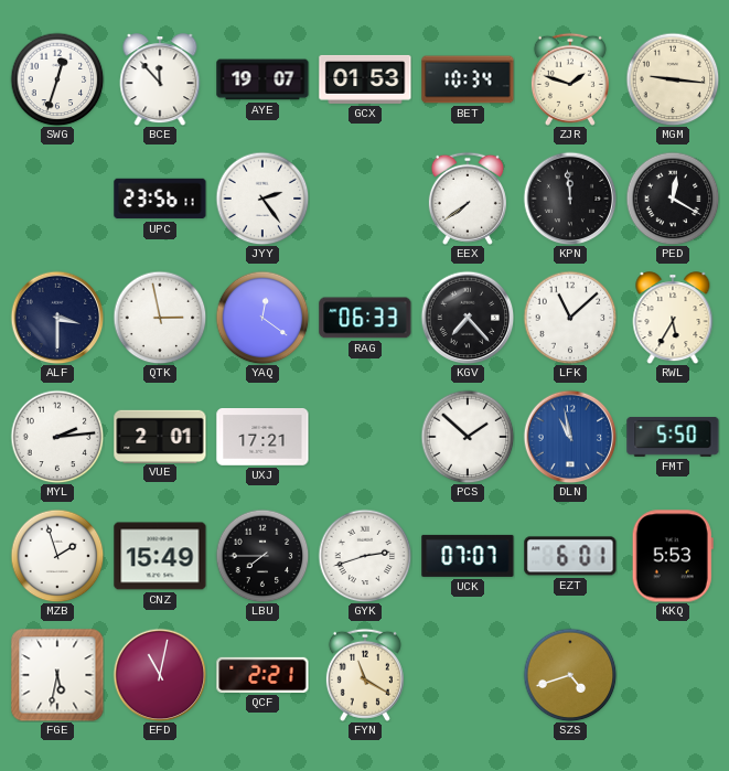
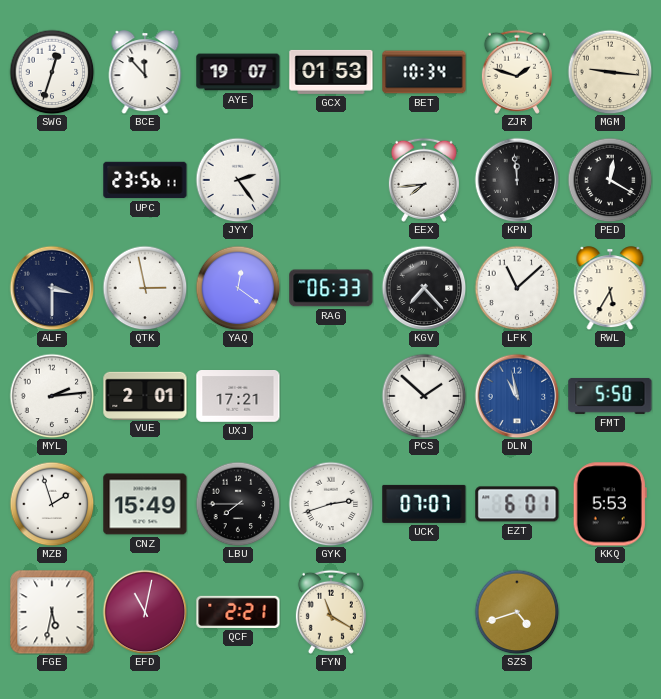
EEX: 7:39 -> 7:44 (424, 180)
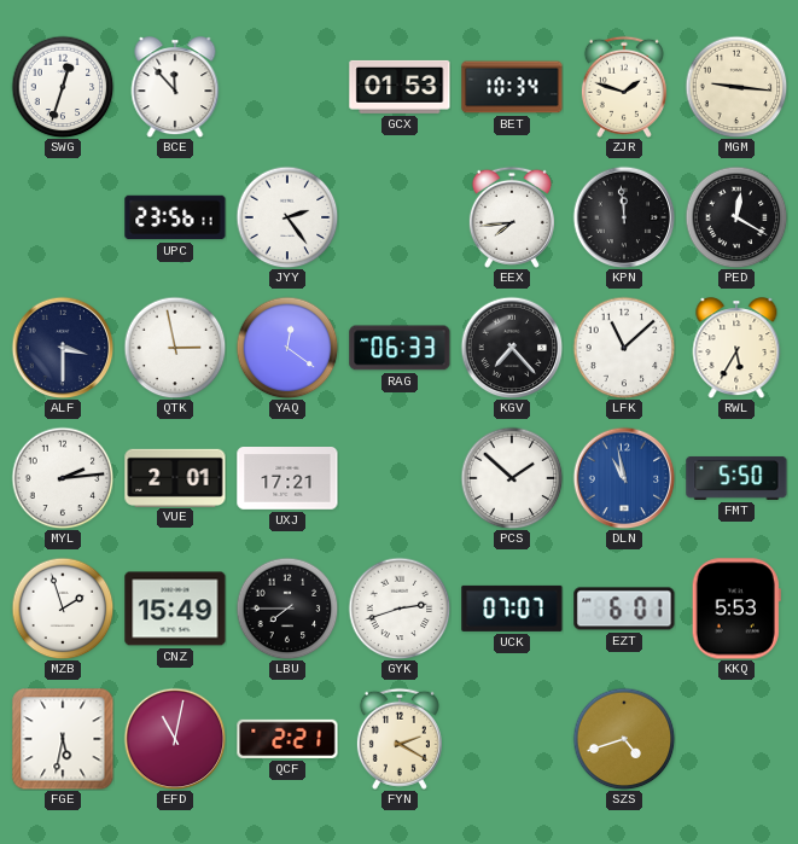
AYE: 19:07 -> none (238, 72)
FYN: 11:20 -> 2:20 (400, 739)
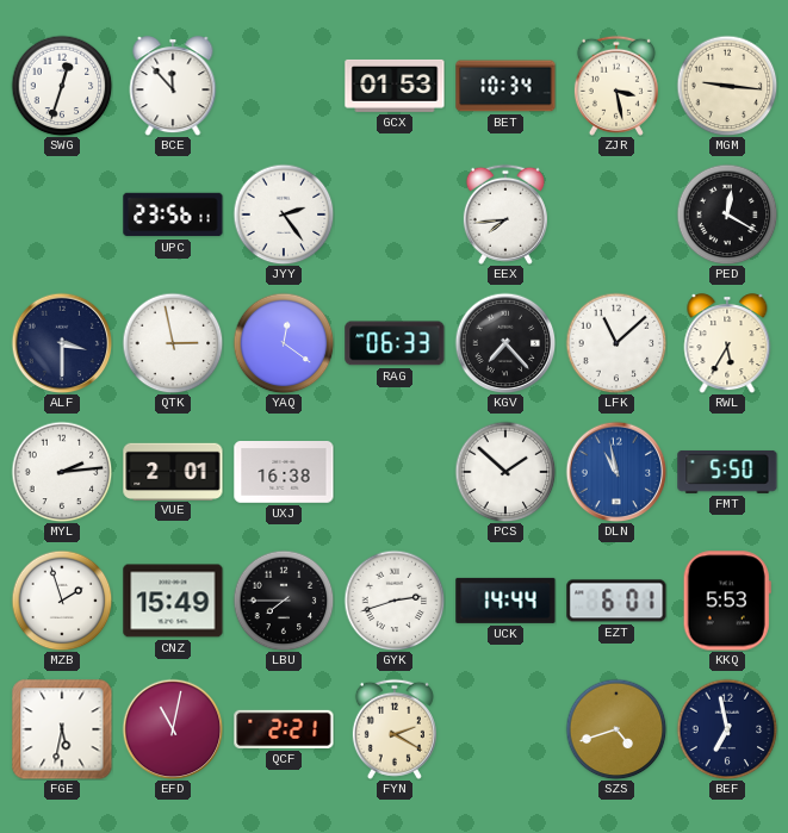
ZJR: 1:48 -> 3:28 (616, 86)
KPN: 11:59 -> none (624, 217)
UXJ: 17:21 -> 16:38 (284, 473)
UCK: 07:07 -> 14:44 (505, 601)
BEF: none -> 6:58 (727, 729)
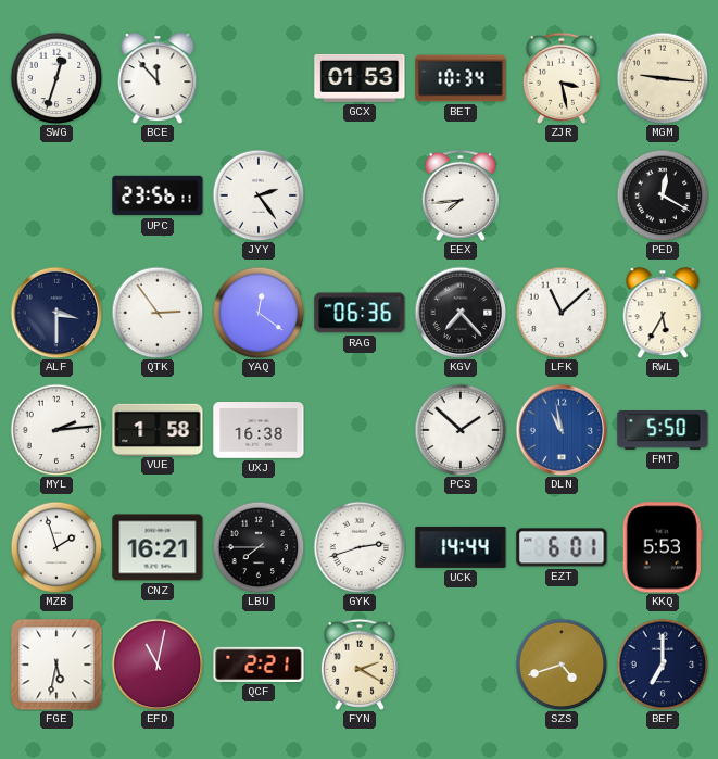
QTK: 2:58 -> 2:54 (158, 313)
RAG: 06:33 -> 06:36 (360, 313)
VUE: 2:01 -> 1:58 (158, 429)
CNZ: 15:49 -> 16:21 (158, 547)
BEF: 6:58 -> 7:00 (663, 665)
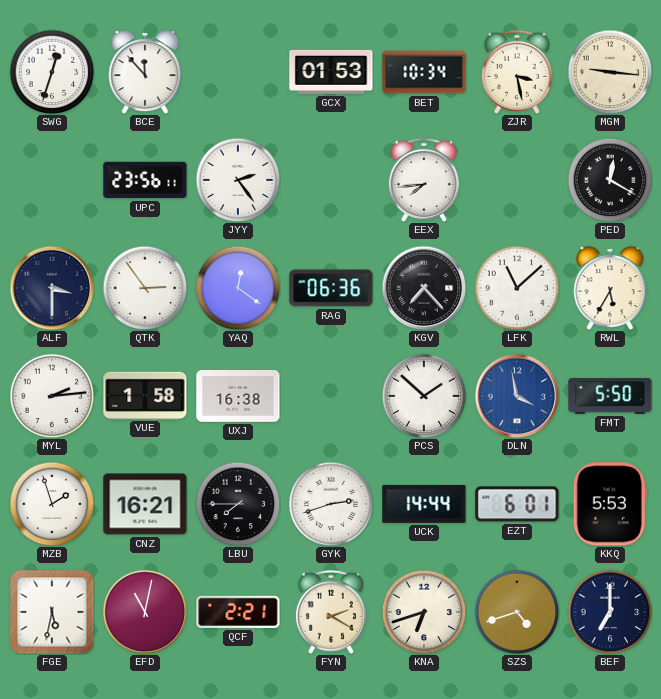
DLN: 10:58 -> 3:58 (517, 396)
KNA: none -> 6:42 (424, 612)
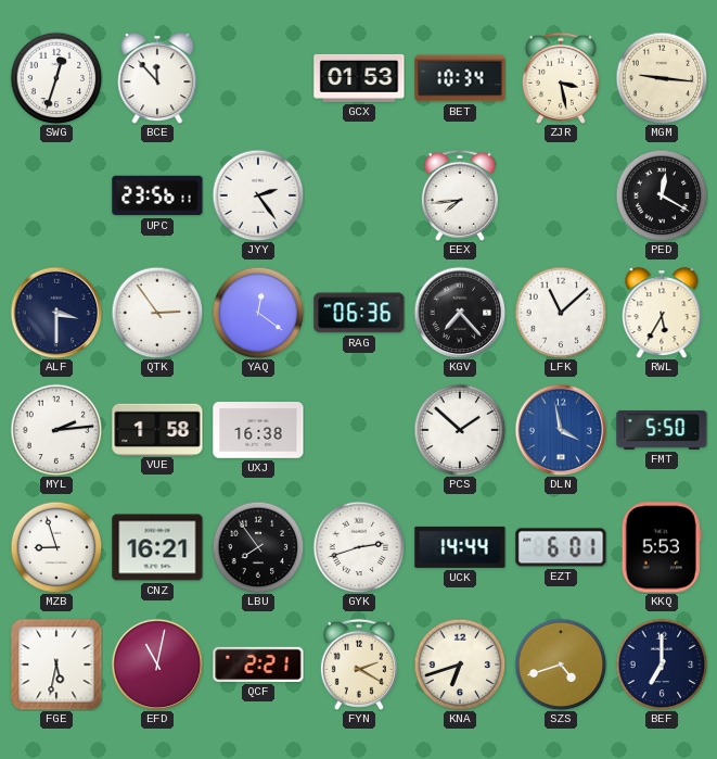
MZB: 1:57 -> 8:57 (56, 547)
LBU: 7:45 -> 7:54 (258, 547)
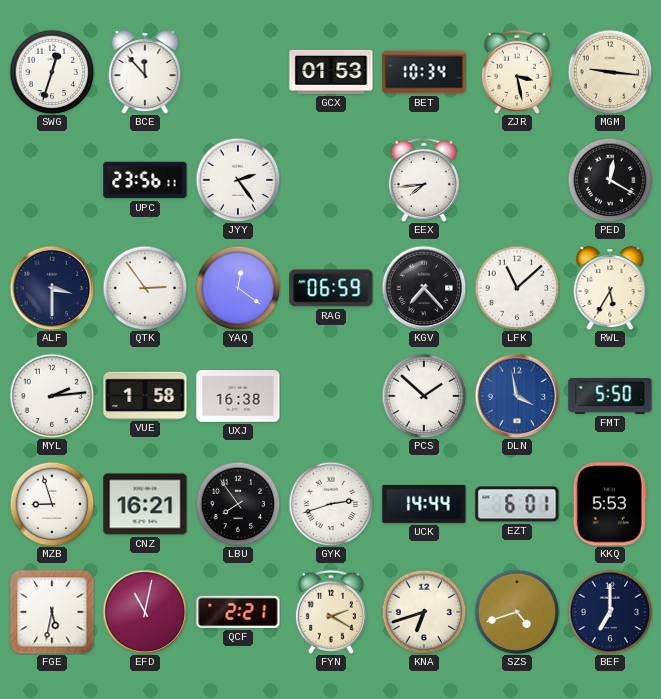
RAG: 06:36 -> 06:59 (331, 288)
